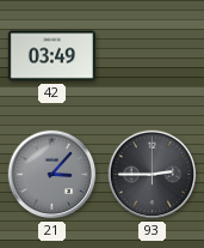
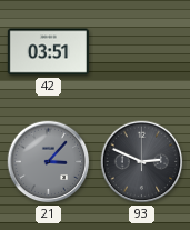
42: 03:49 -> 03:51 (48, 52)
93: 2:45 -> 2:49 (142, 162)
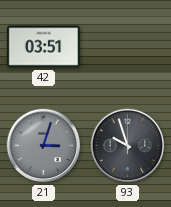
21: 3:07 -> 3:03 (44, 146)
93: 2:49 -> 9:57 (128, 146)
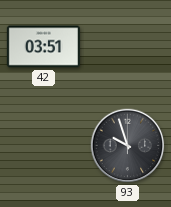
21: 3:03 -> none (44, 146)
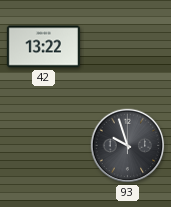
42: 03:51 -> 13:22 (43, 47)
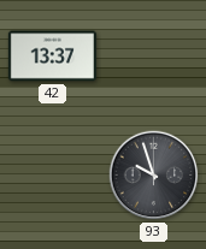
42: 13:22 -> 13:37 (52, 57)
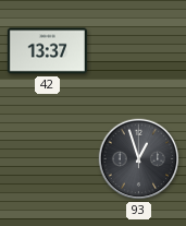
93: 9:57 -> 12:57 (139, 159)
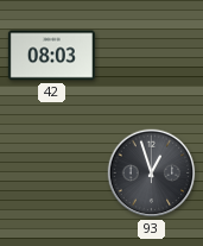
42: 13:37 -> 08:03 (51, 56)
